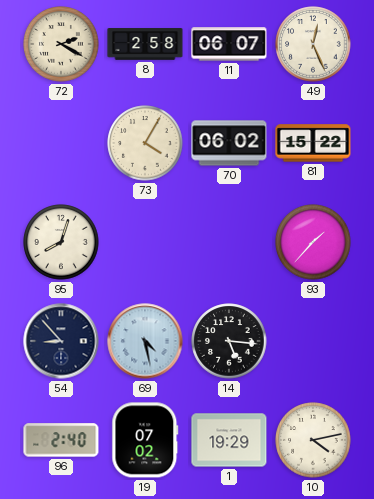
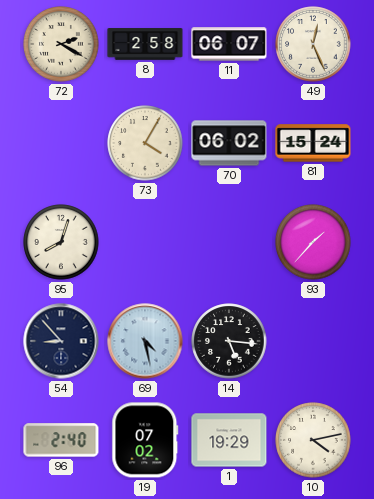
81: 15:22 -> 15:24 (313, 143)
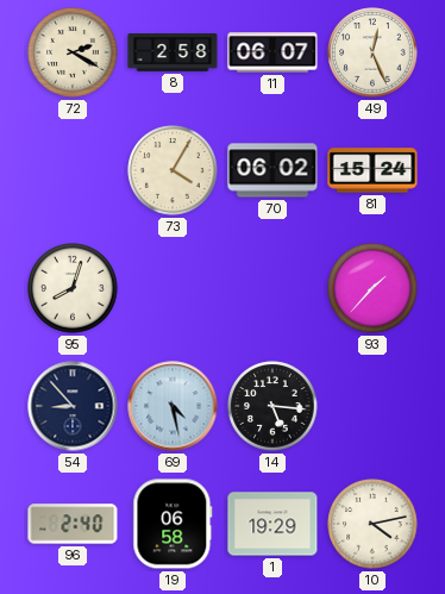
19: 07:02 -> 06:58 (173, 524)
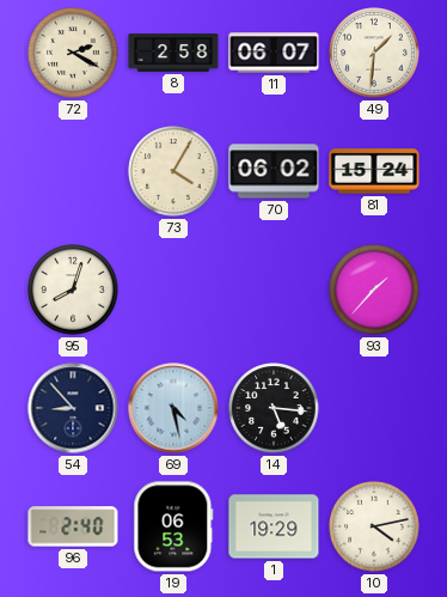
49: 12:26 -> 1:31 (374, 53)
19: 06:58 -> 06:53 (173, 526)
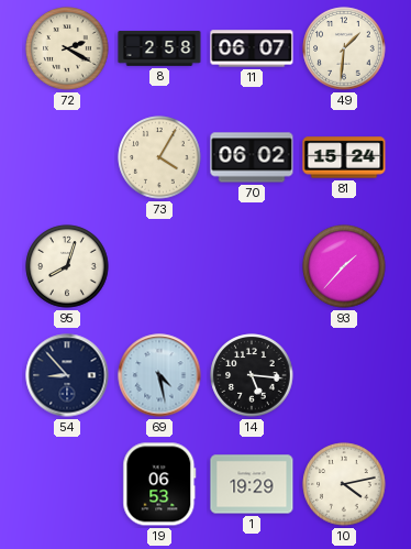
96: 2:40 -> none (73, 526)
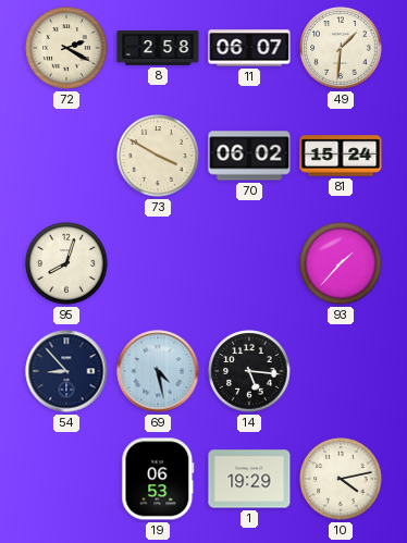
73: 4:05 -> 3:50 (158, 156)
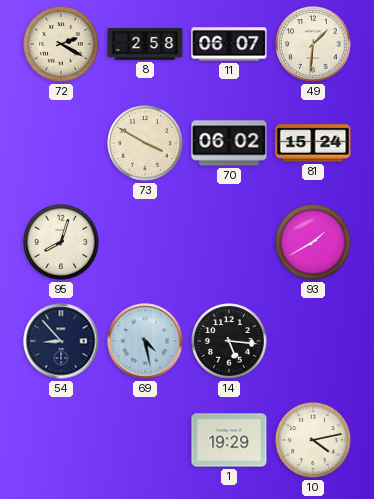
93: 1:37 -> 1:40 (313, 242)
19: 06:53 -> none (158, 479)
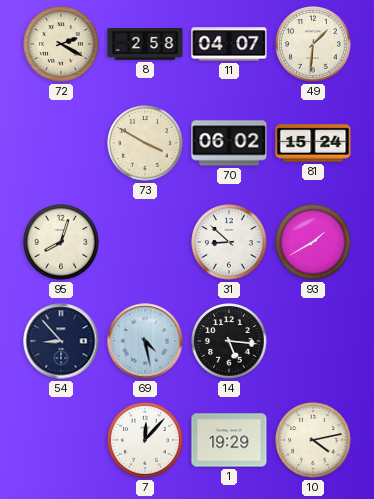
11: 06:07 -> 04:07 (229, 44)
31: none -> 8:52 (229, 242)
7: none -> 12:07 (145, 440)
